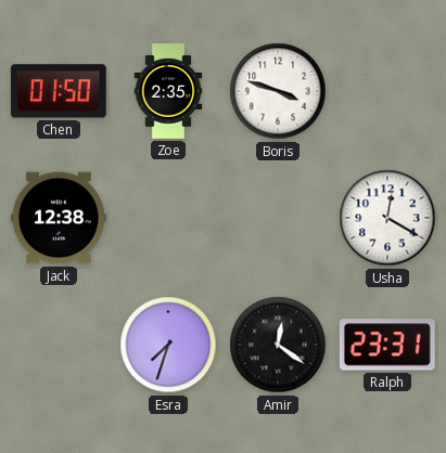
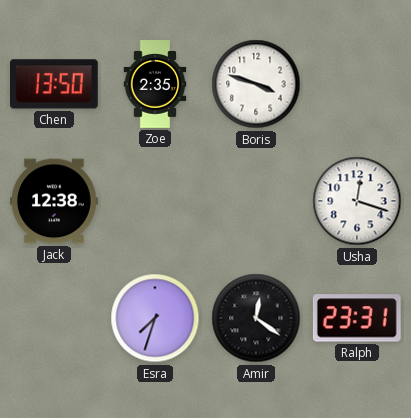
Chen: 01:50 -> 13:50 (54, 84)
Usha: 12:20 -> 12:18 (357, 201)
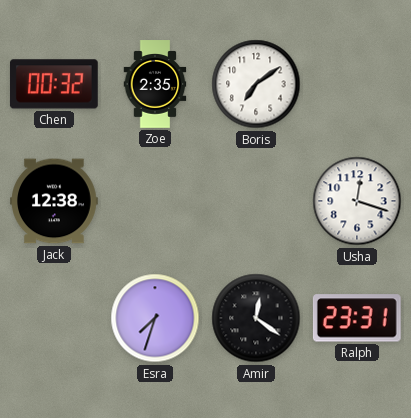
Chen: 13:50 -> 00:32 (54, 84)
Boris: 3:48 -> 7:09 (256, 84)
